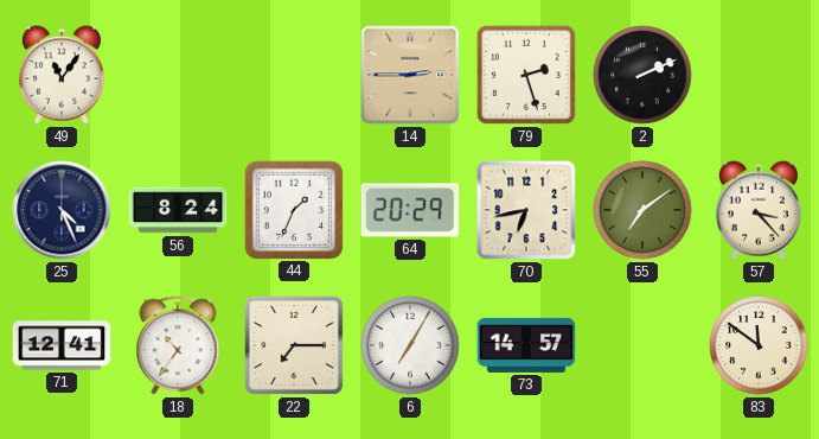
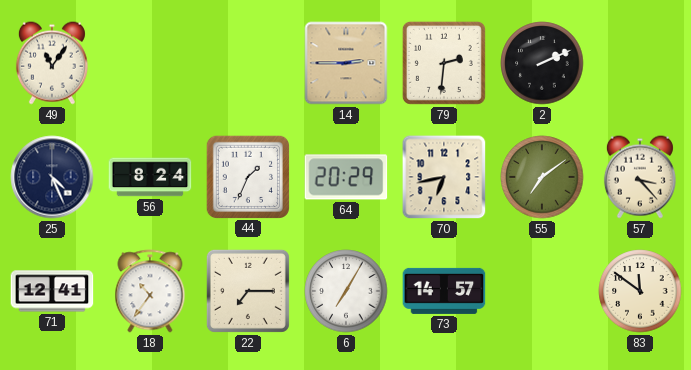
79: 2:27 -> 2:31 (444, 63)
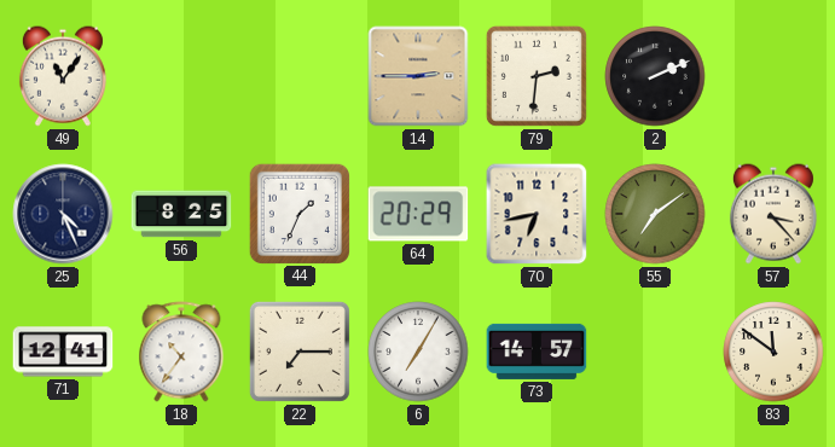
56: 8:24 -> 8:25 (181, 214)
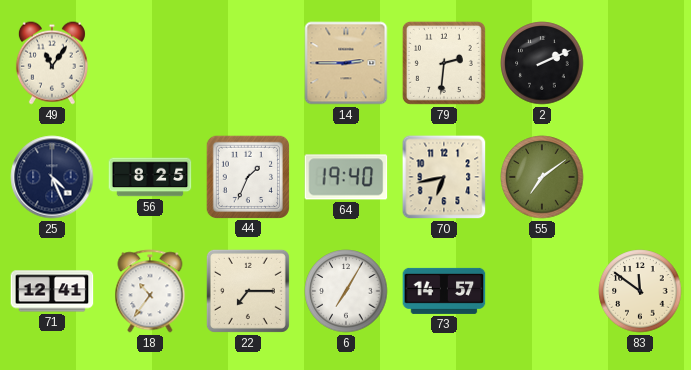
64: 20:29 -> 19:40 (346, 177)
57: 3:23 -> none (773, 214)
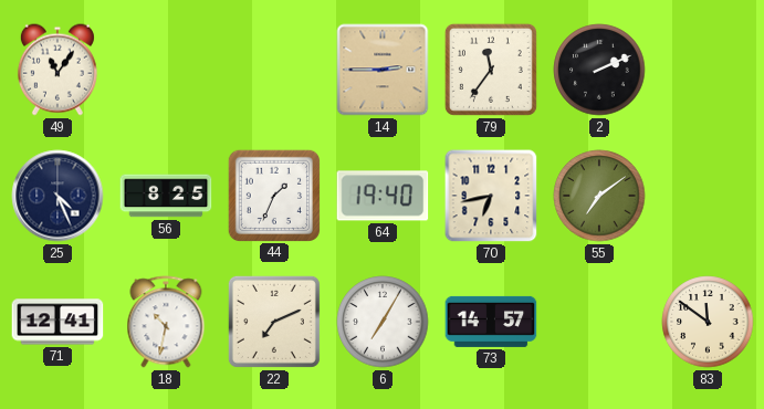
79: 2:31 -> 11:36 (491, 70)
18: 10:36 -> 10:32 (166, 322)
22: 7:15 -> 7:11 (274, 322)
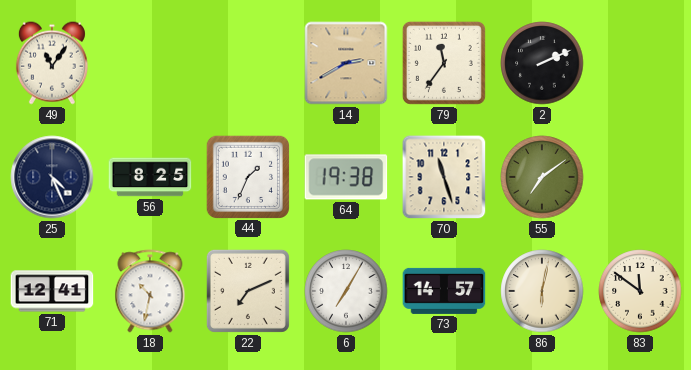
14: 2:45 -> 2:40 (346, 63)
64: 19:40 -> 19:38 (346, 177)
70: 6:43 -> 11:27 (444, 177)
86: none -> 6:02 (542, 291)
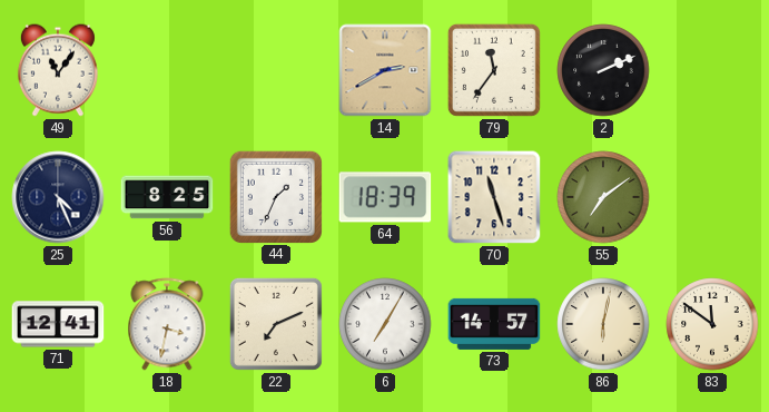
64: 19:38 -> 18:39 (385, 197)
18: 10:32 -> 3:32 (167, 324)
